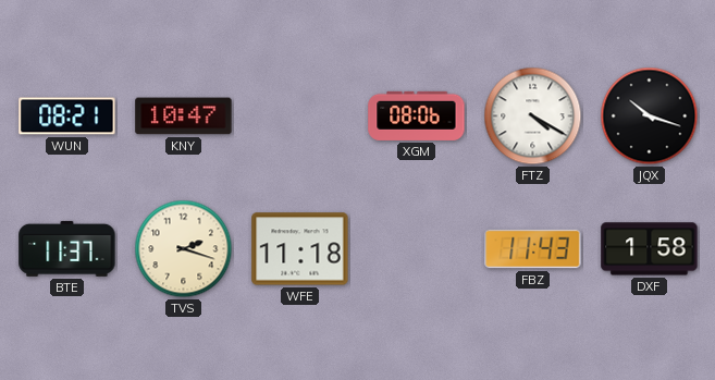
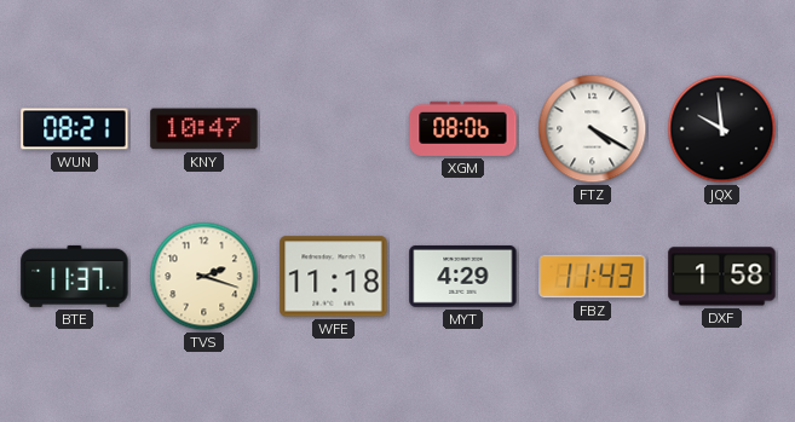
JQX: 10:18 -> 9:59 (722, 129)
MYT: none -> 4:29 (463, 276)
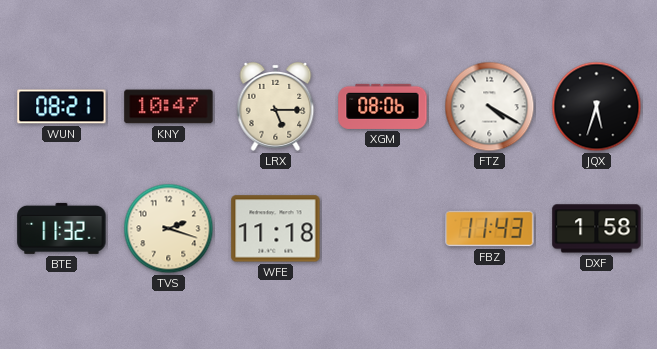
LRX: none -> 5:15 (276, 106)
JQX: 9:59 -> 5:33 (597, 107)
BTE: 11:37 -> 11:32 (62, 228)
MYT: 4:29 -> none (463, 276)
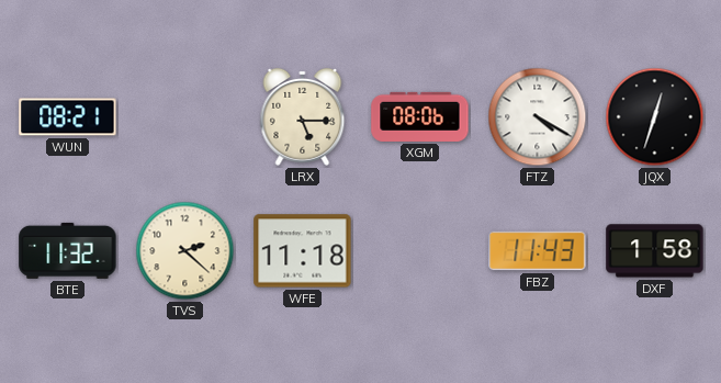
KNY: 10:47 -> none (169, 107)
JQX: 5:33 -> 12:33 (655, 117)
TVS: 2:18 -> 2:22 (185, 251)
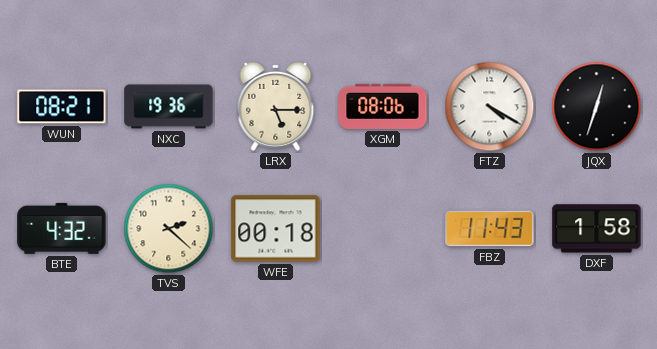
NXC: none -> 19:36 (169, 107)
BTE: 11:32 -> 4:32 (62, 228)
WFE: 11:18 -> 00:18 (276, 229)
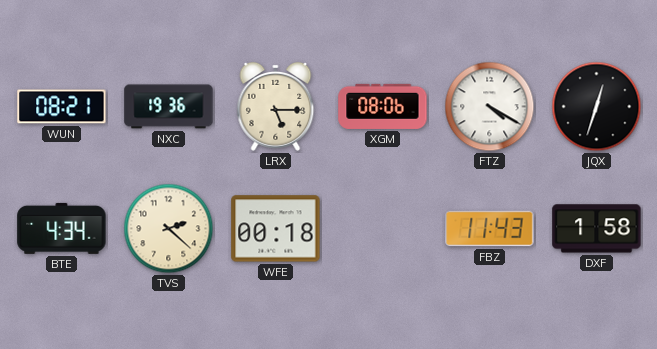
BTE: 4:32 -> 4:34 (62, 228)
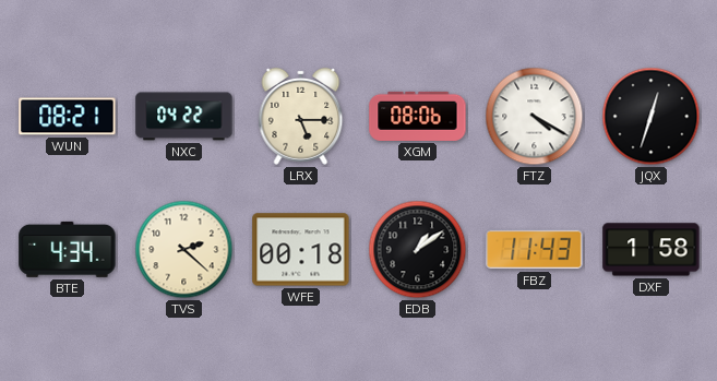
NXC: 19:36 -> 04:22 (184, 117)
EDB: none -> 1:09 (418, 250)
